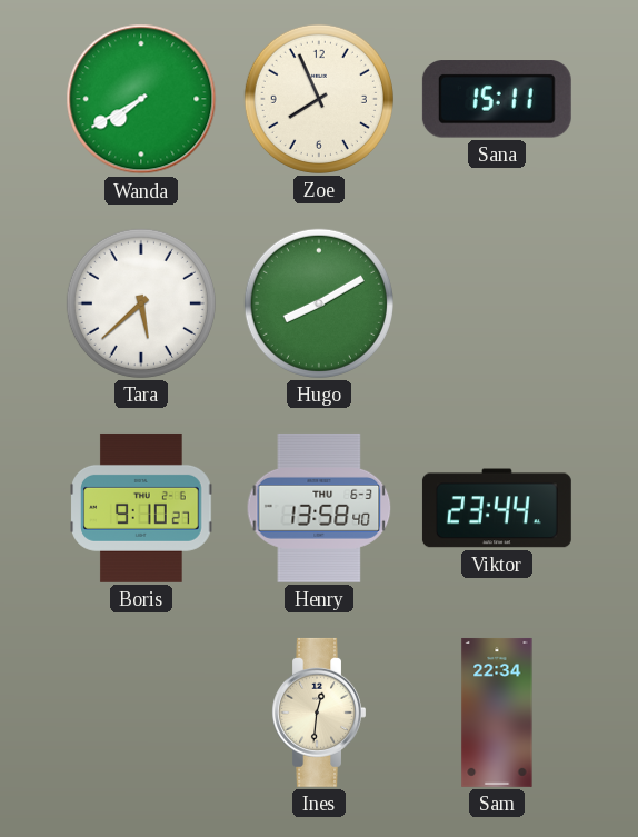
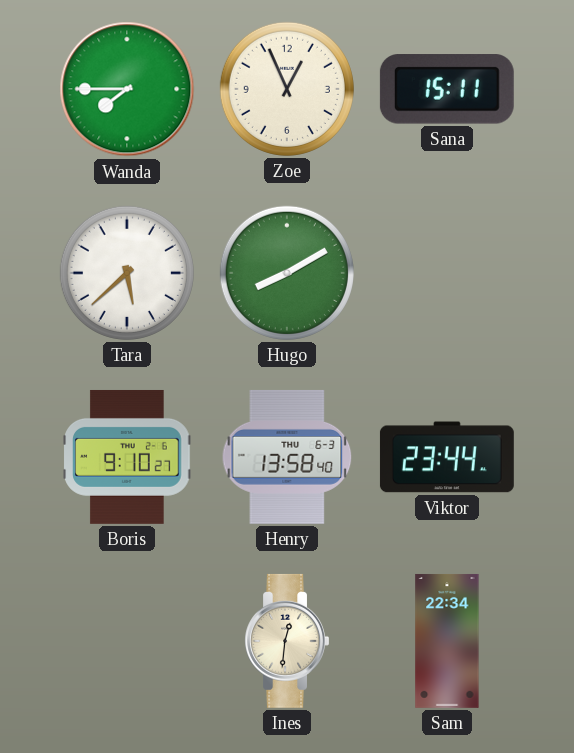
Wanda: 7:40 -> 7:45 (127, 89)
Zoe: 7:56 -> 12:56 (287, 89)
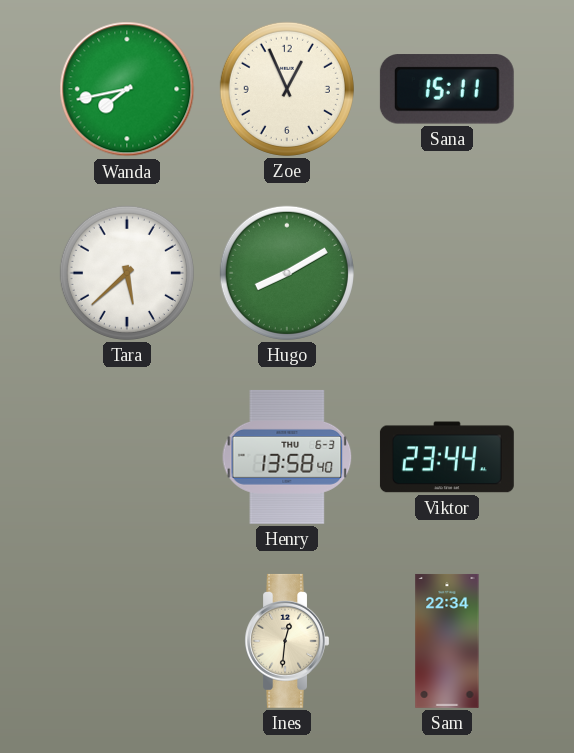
Wanda: 7:45 -> 7:43 (127, 89)
Boris: 9:10 -> none (127, 457)
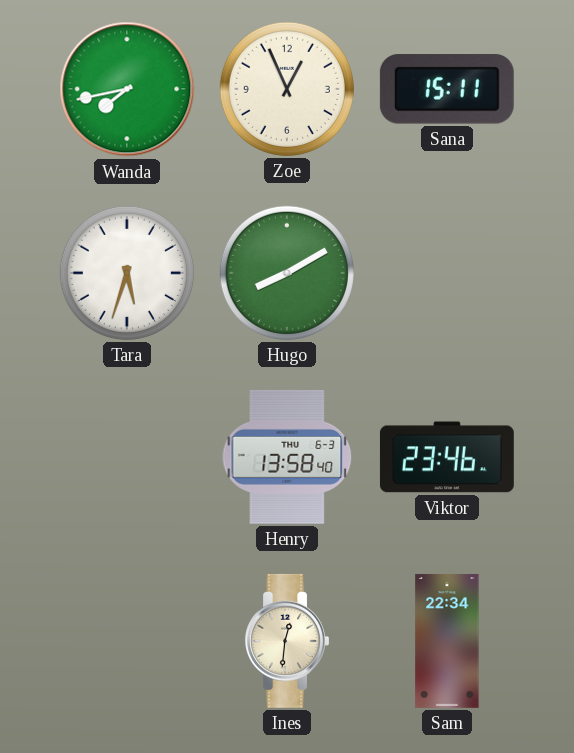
Tara: 5:38 -> 5:33 (127, 273)
Viktor: 23:44 -> 23:46 (447, 457)
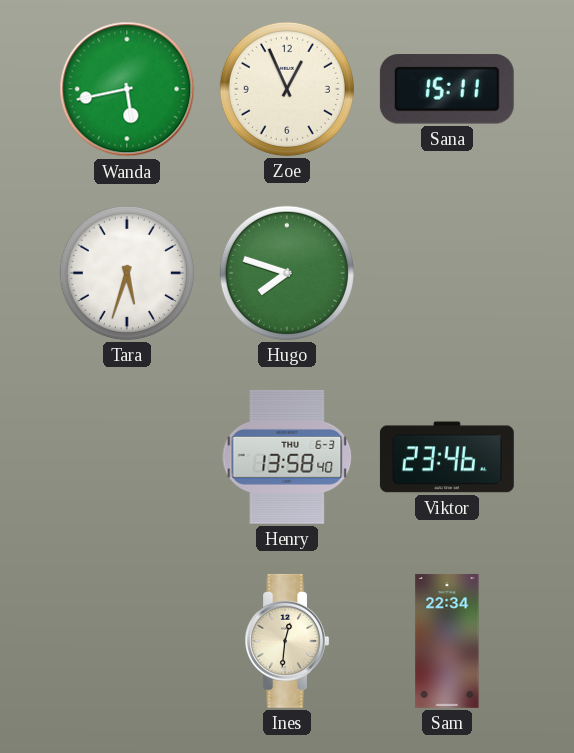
Wanda: 7:43 -> 5:43 (127, 89)
Hugo: 8:10 -> 7:48 (287, 273)
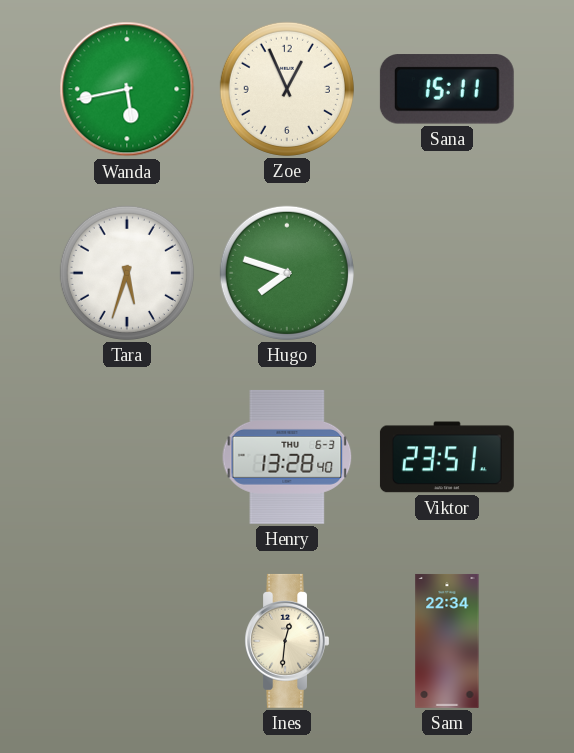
Henry: 13:58 -> 13:28 (287, 457)
Viktor: 23:46 -> 23:51 (447, 457)
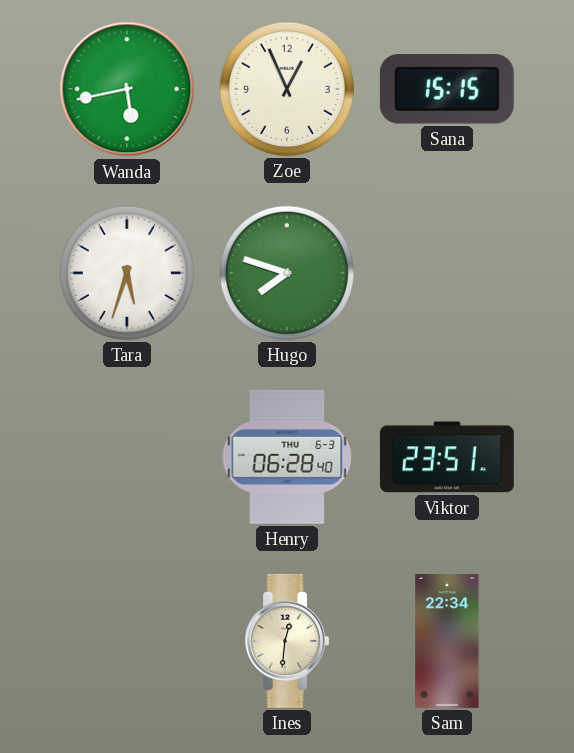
Sana: 15:11 -> 15:15 (447, 89)
Henry: 13:28 -> 06:28 (287, 457)
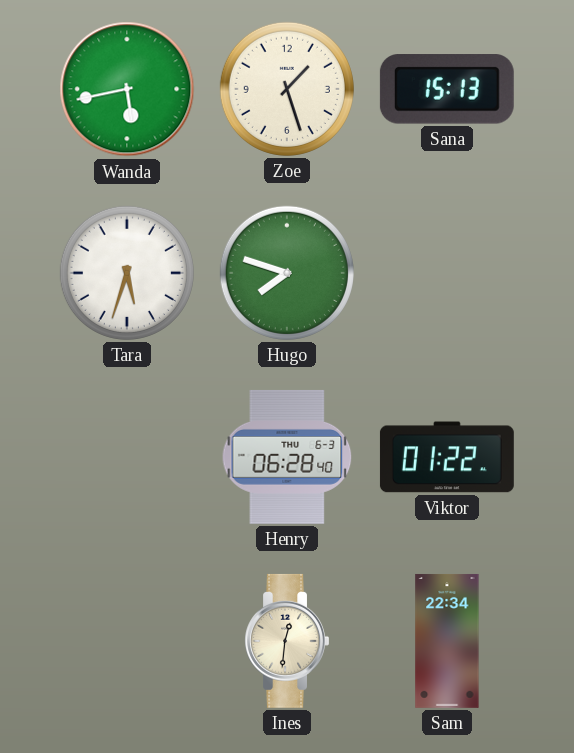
Zoe: 12:56 -> 1:27 (287, 89)
Sana: 15:15 -> 15:13 (447, 89)
Viktor: 23:51 -> 01:22 (447, 457)
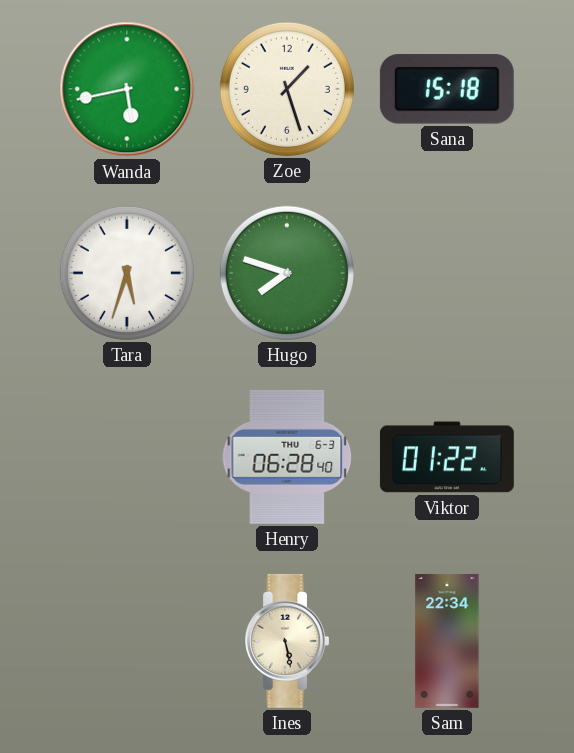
Sana: 15:13 -> 15:18 (447, 89)
Ines: 12:31 -> 5:28 (286, 641)
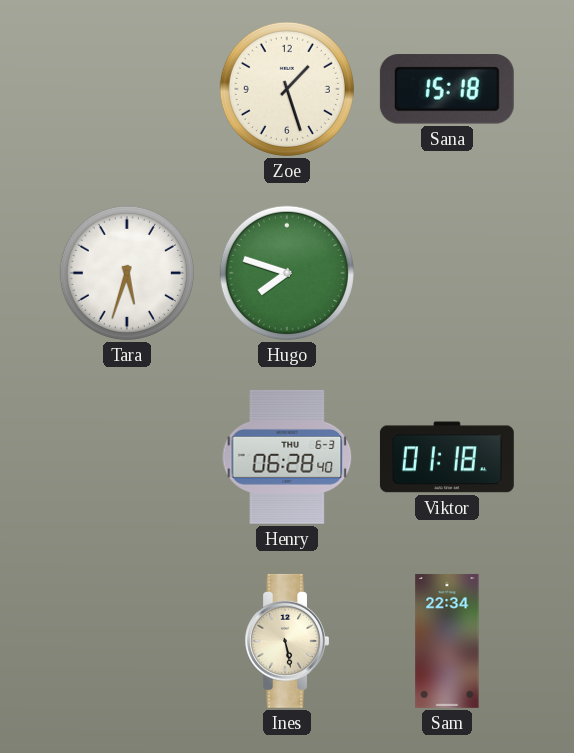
Wanda: 5:43 -> none (127, 89)
Viktor: 01:22 -> 01:18 (447, 457)
